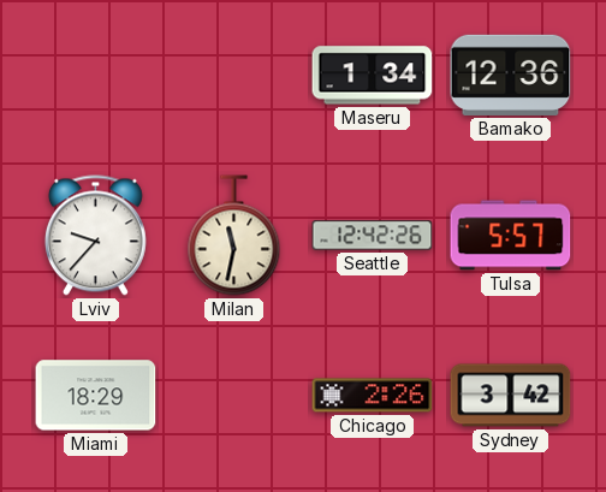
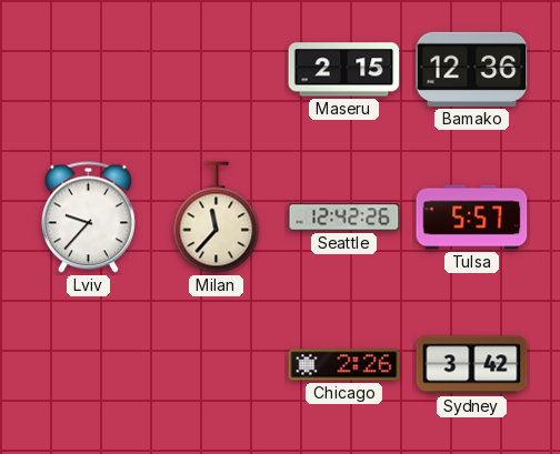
Maseru: 1:34 -> 2:15 (344, 70)
Milan: 11:32 -> 11:37 (217, 218)
Miami: 18:29 -> none (96, 396)
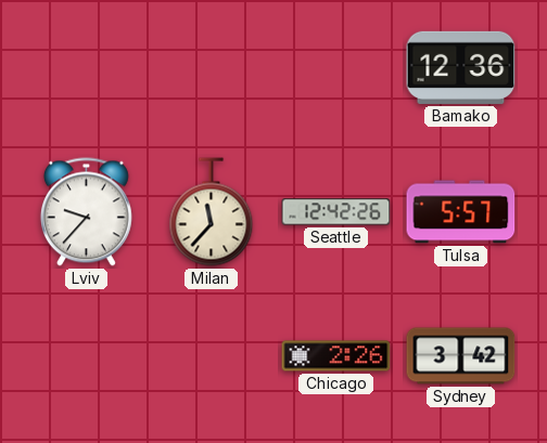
Maseru: 2:15 -> none (344, 70)
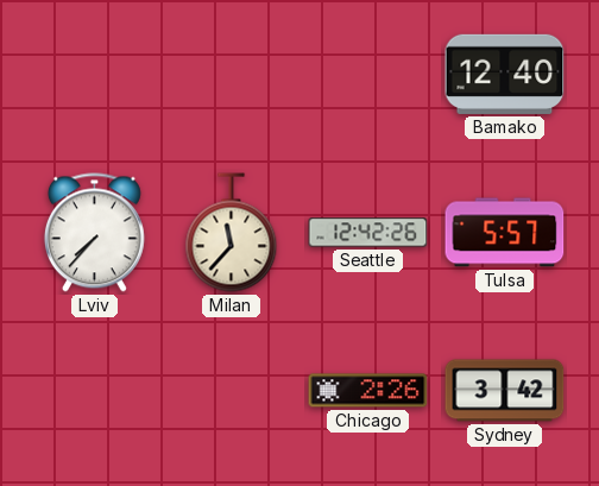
Bamako: 12:36 -> 12:40 (505, 74)
Lviv: 9:37 -> 7:37 (94, 233)
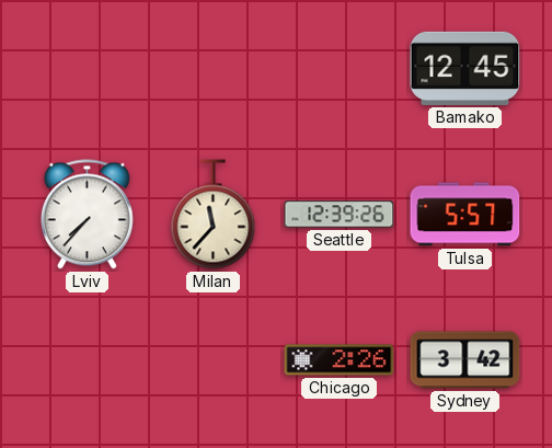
Bamako: 12:40 -> 12:45 (465, 68)
Seattle: 12:42 -> 12:39 (340, 215)
